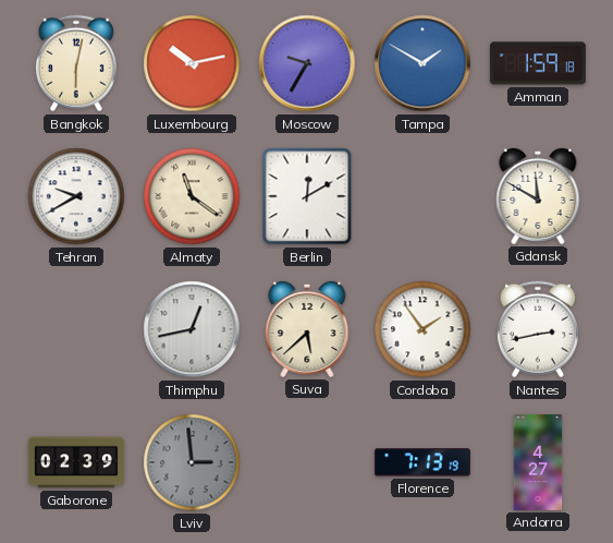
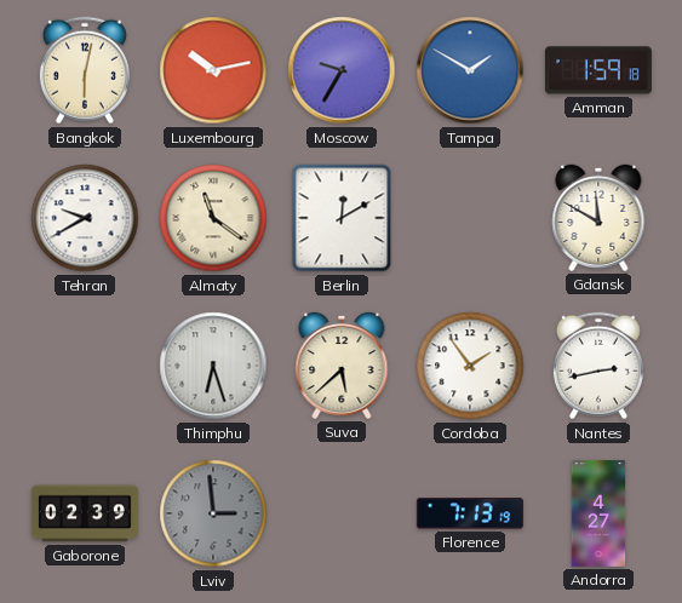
Thimphu: 12:43 -> 6:27 (213, 366)
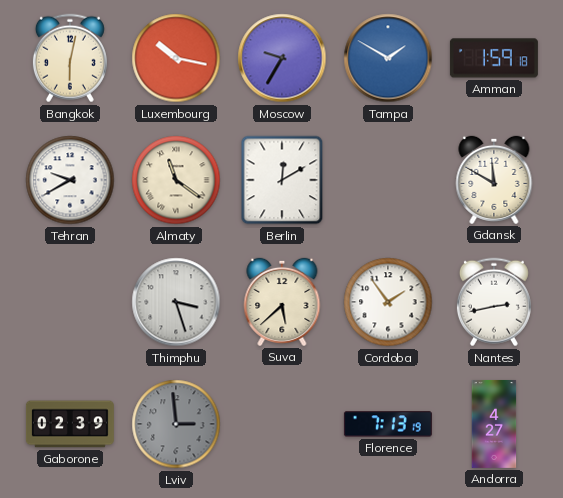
Luxembourg: 10:13 -> 10:17 (176, 58)
Thimphu: 6:27 -> 3:27 (176, 302)
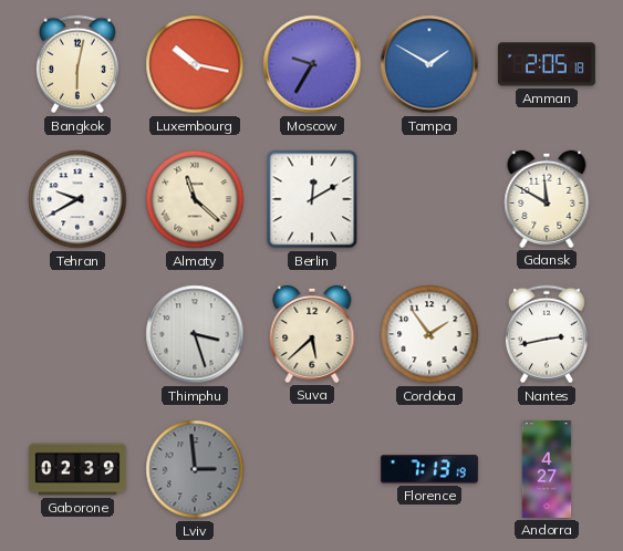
Amman: 1:59 -> 2:05 (547, 64)
Almaty: 11:21 -> 11:22 (195, 199)
